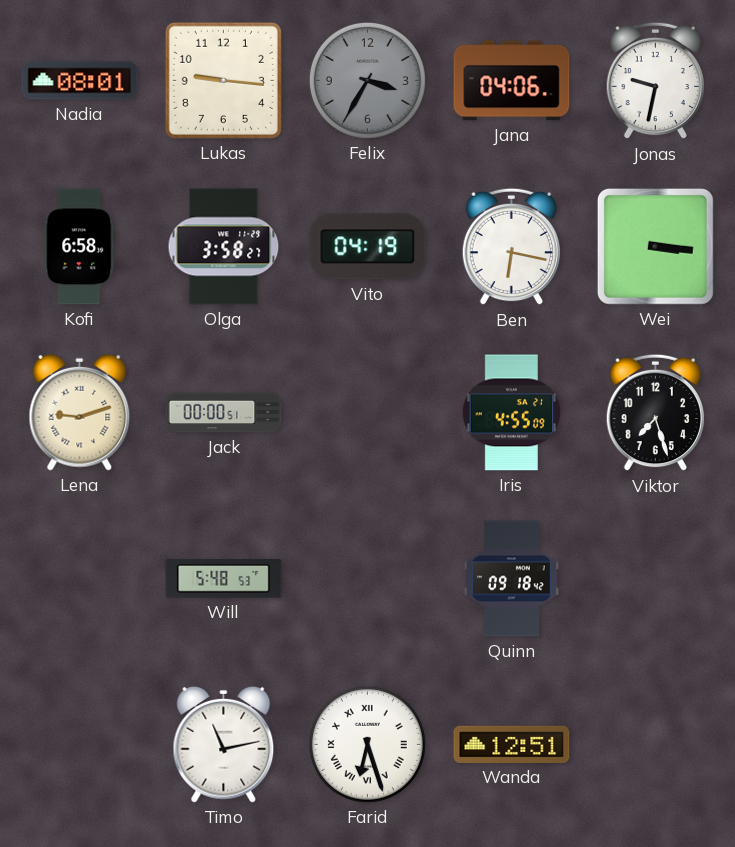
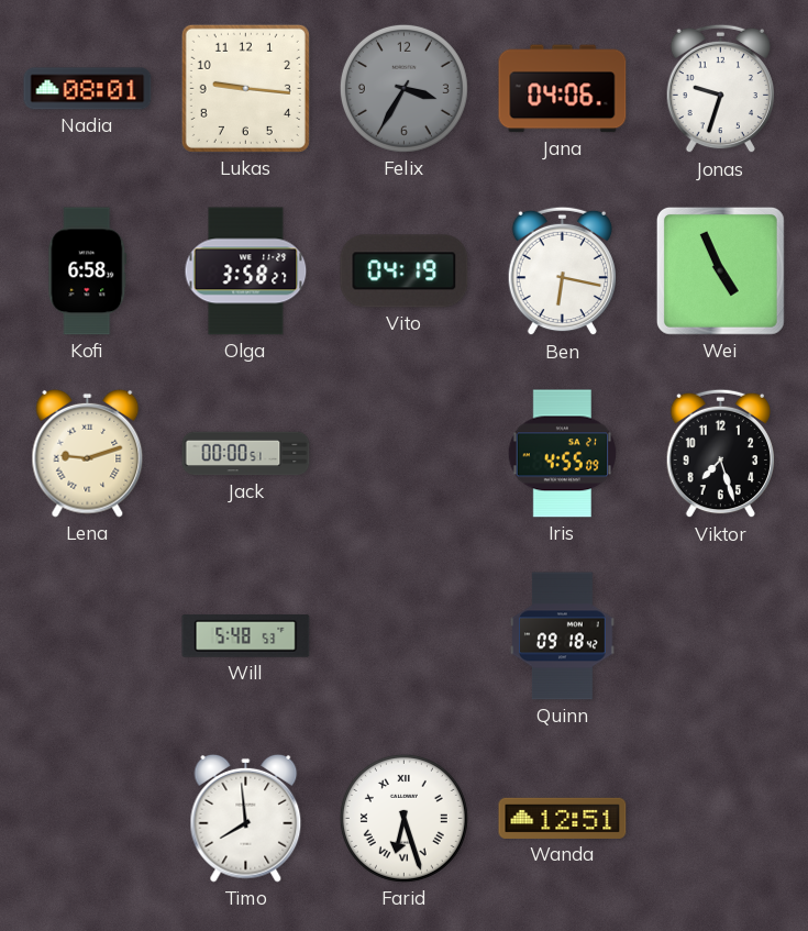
Jonas: 9:32 -> 9:33 (720, 89)
Wei: 3:16 -> 4:56 (720, 270)
Timo: 11:13 -> 7:59 (246, 818)
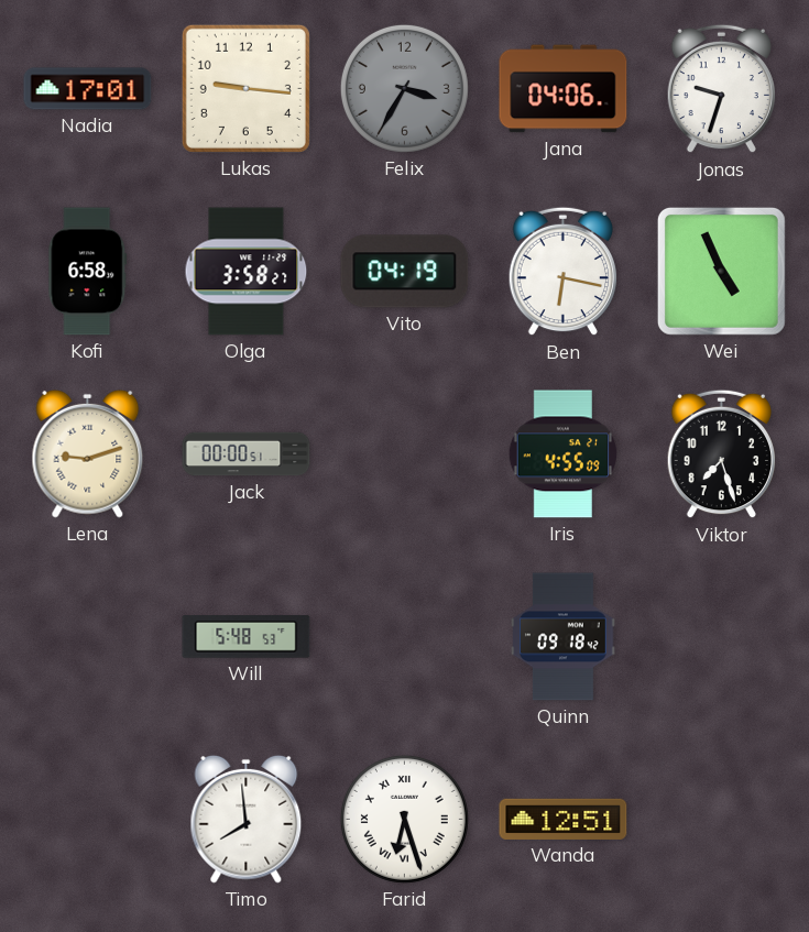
Nadia: 08:01 -> 17:01 (88, 89)
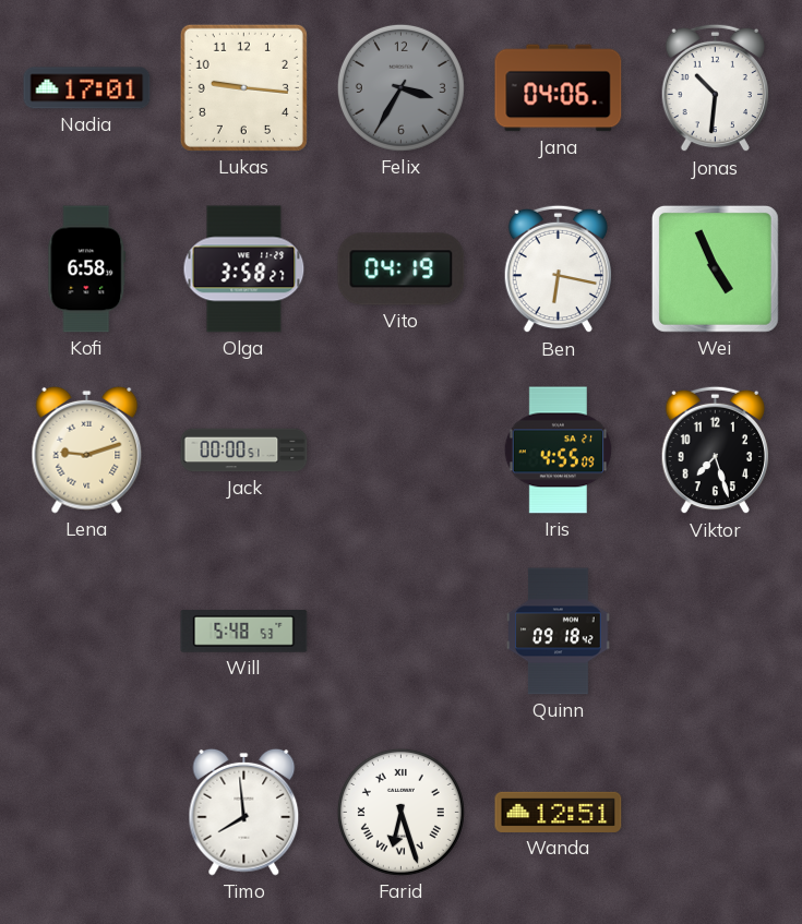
Jonas: 9:33 -> 10:31 (715, 88)
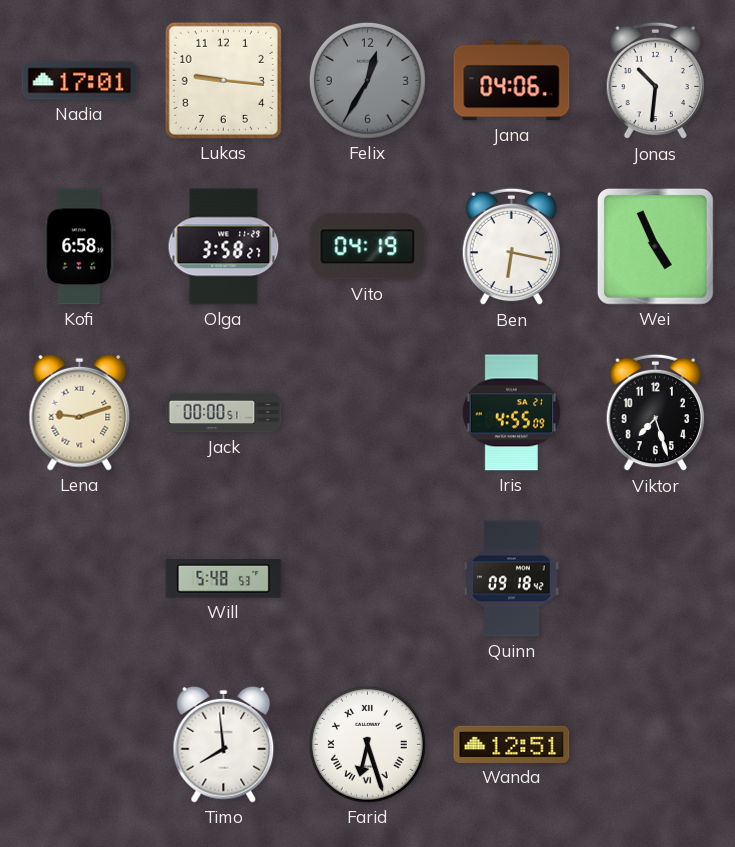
Felix: 3:35 -> 12:35 (367, 80)
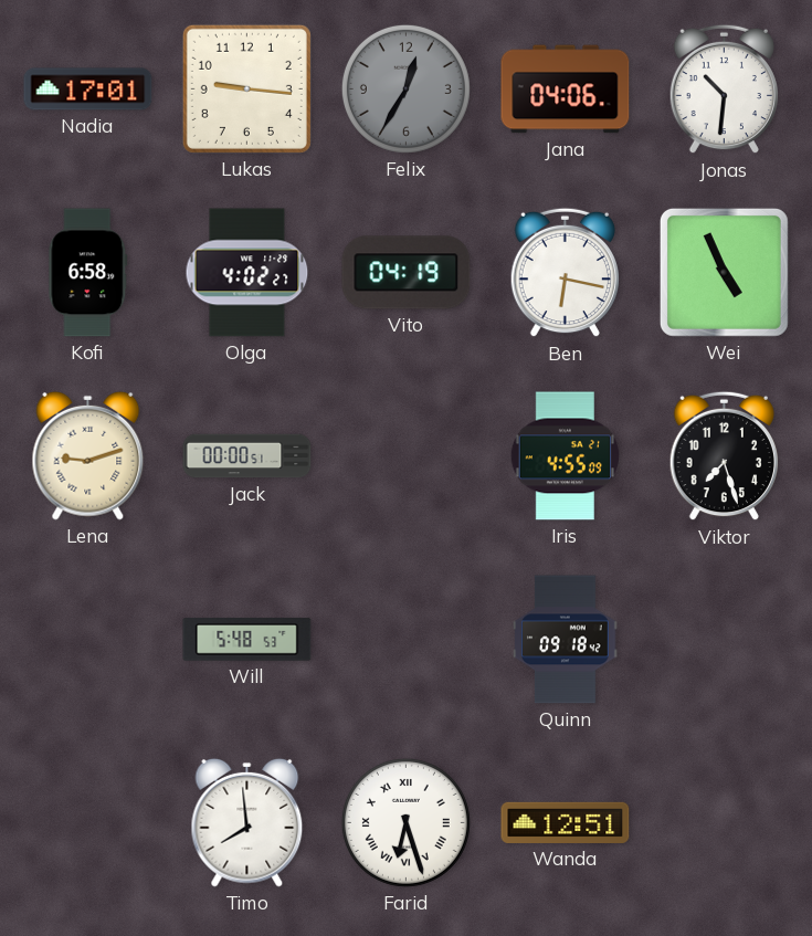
Olga: 3:58 -> 4:02 (247, 273)
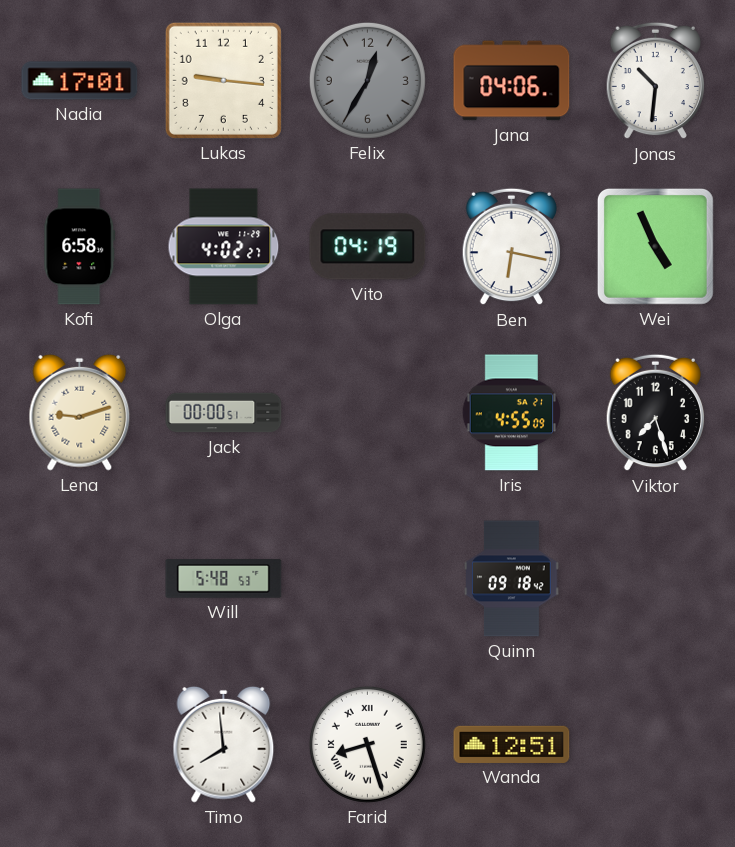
Farid: 6:27 -> 8:27 (367, 744)
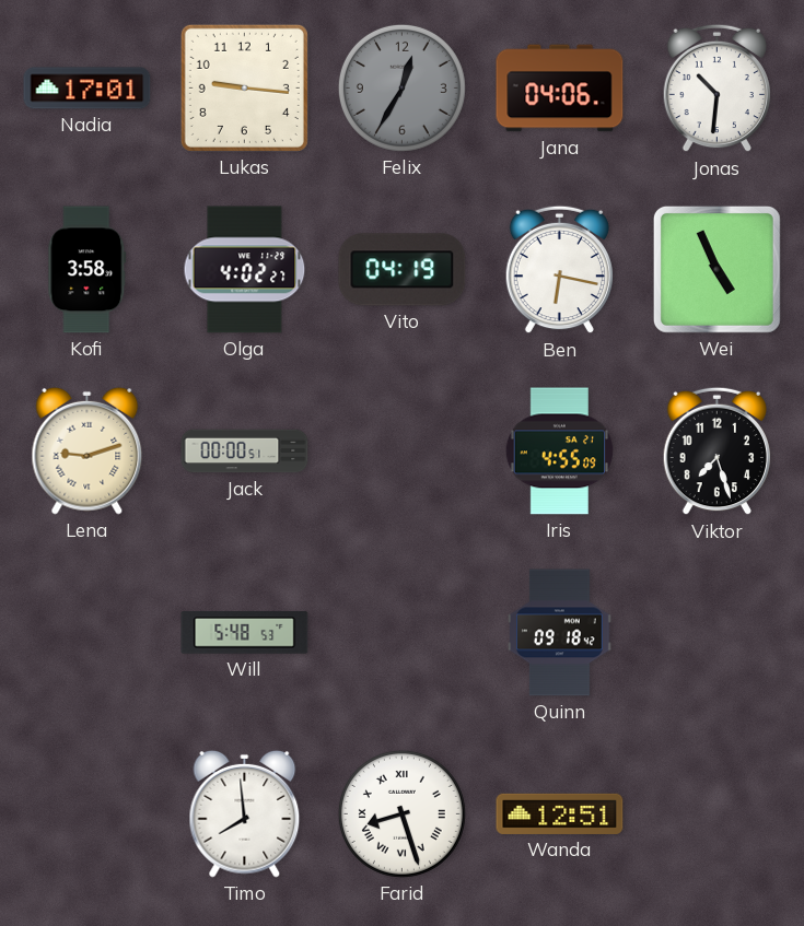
Kofi: 6:58 -> 3:58 (88, 270)
